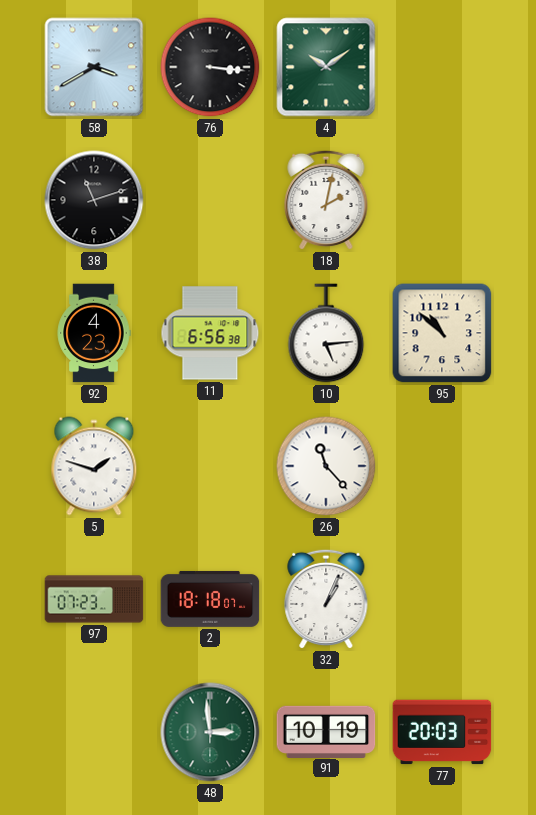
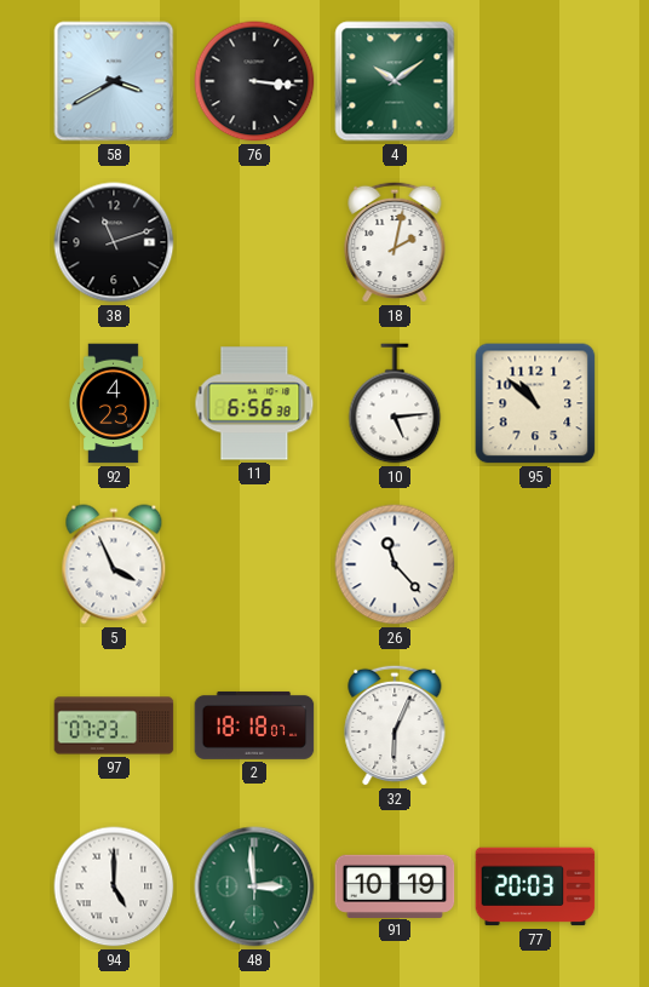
5: 1:48 -> 3:56 (114, 564)
32: 1:04 -> 6:04 (395, 725)
94: none -> 5:00 (114, 886)
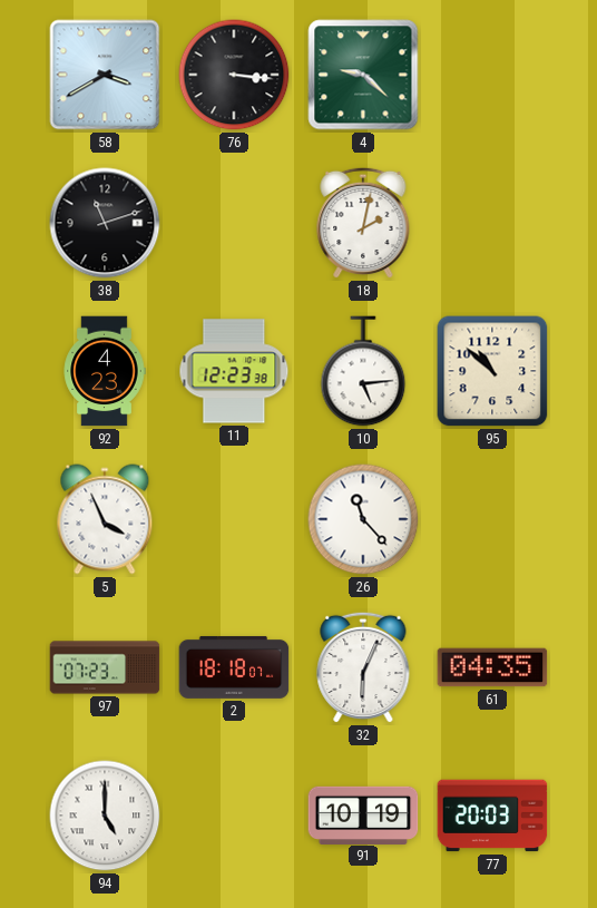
4: 10:09 -> 9:22 (363, 75)
11: 6:56 -> 12:23 (234, 371)
61: none -> 04:35 (492, 667)
48: 2:59 -> none (254, 886)
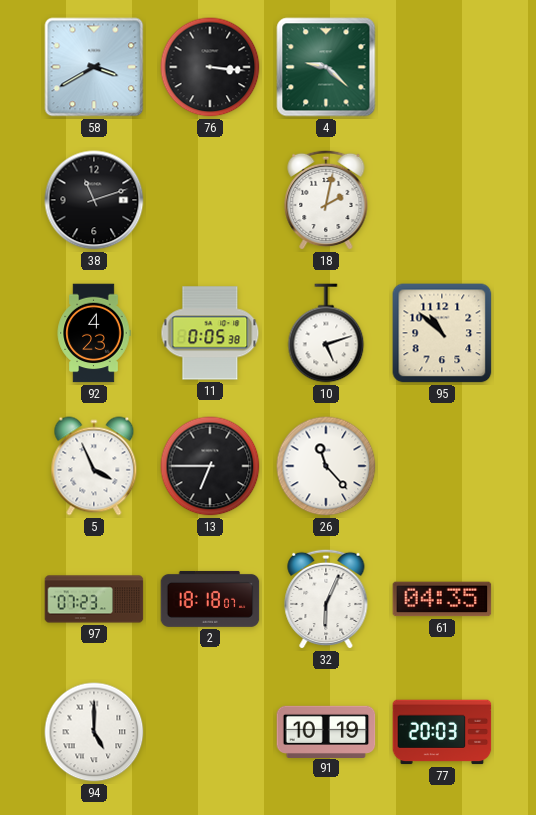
11: 12:23 -> 0:05 (210, 333)
10: 5:14 -> 5:12 (326, 333)
13: none -> 6:45 (210, 466)
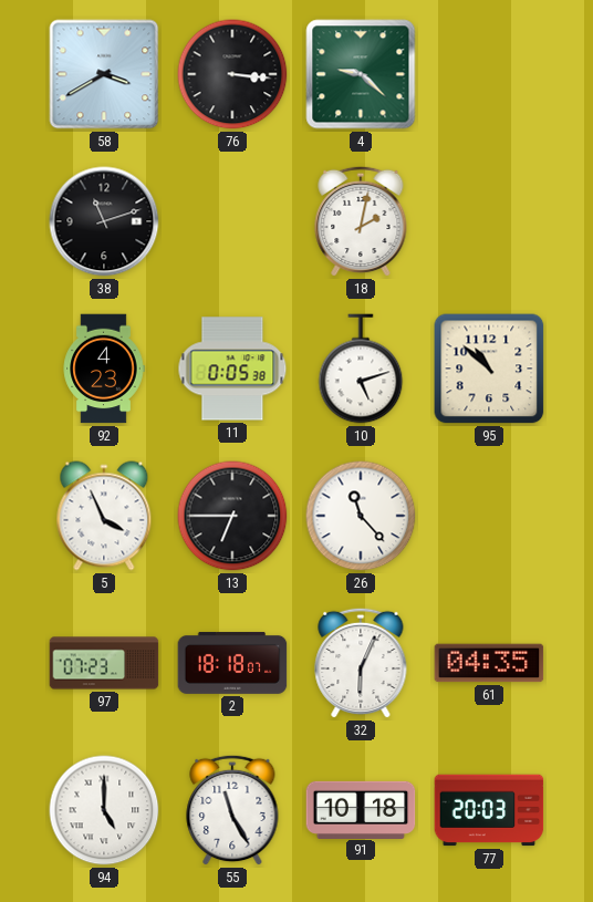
55: none -> 11:25 (232, 810)
91: 10:19 -> 10:18 (361, 809)
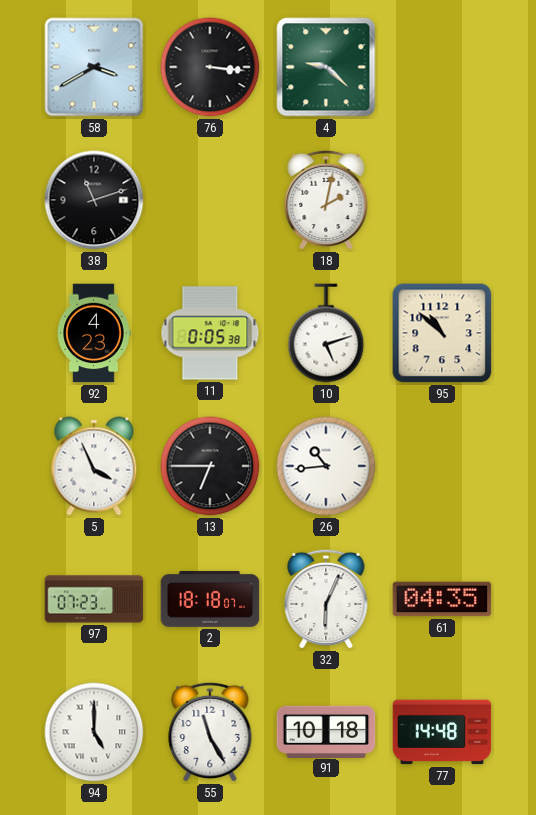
26: 11:23 -> 10:44 (326, 466)
77: 20:03 -> 14:48 (442, 732)
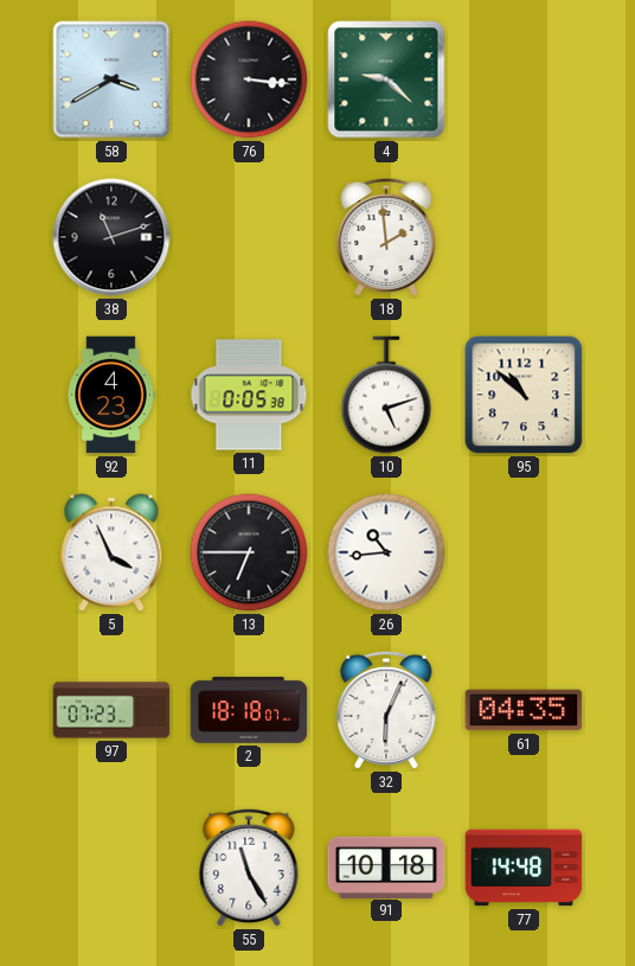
18: 2:02 -> 1:59 (386, 237)
94: 5:00 -> none (94, 732)
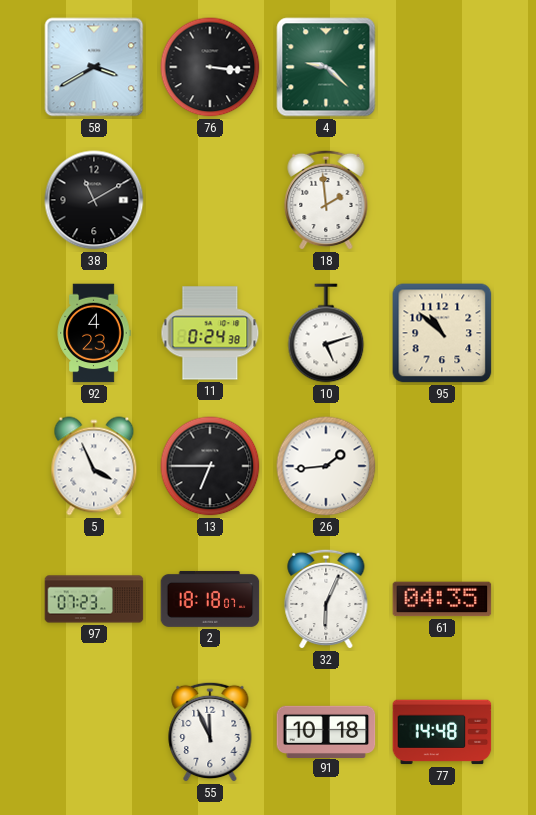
38: 11:12 -> 11:10 (94, 200)
11: 0:05 -> 0:24 (210, 333)
26: 10:44 -> 1:44 (326, 466)
55: 11:25 -> 11:56 (210, 732)
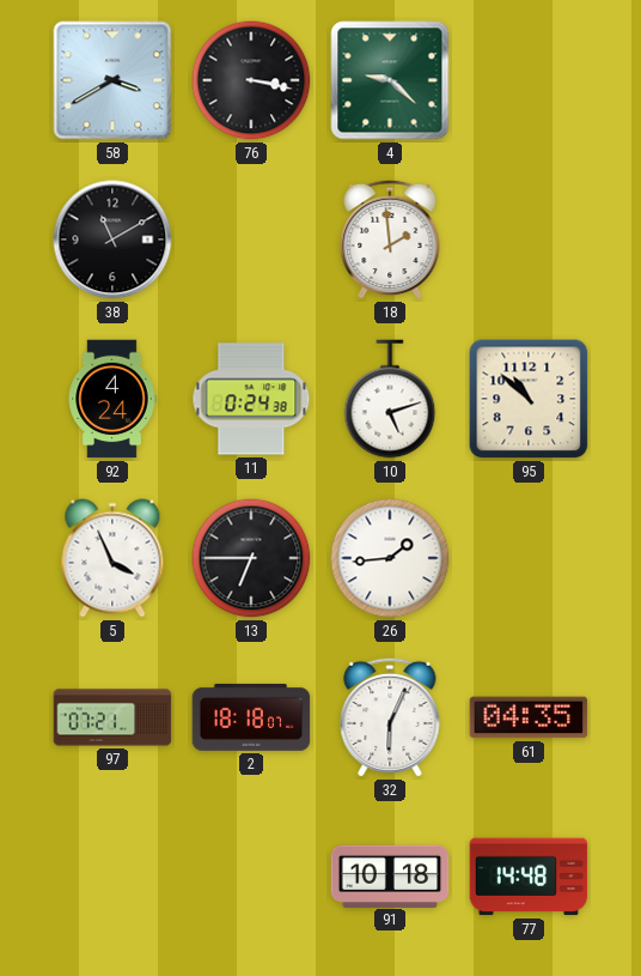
76: 3:16 -> 3:17 (251, 80)
92: 4:23 -> 4:24 (112, 399)
97: 07:23 -> 07:21 (112, 717)
55: 11:56 -> none (210, 732)
